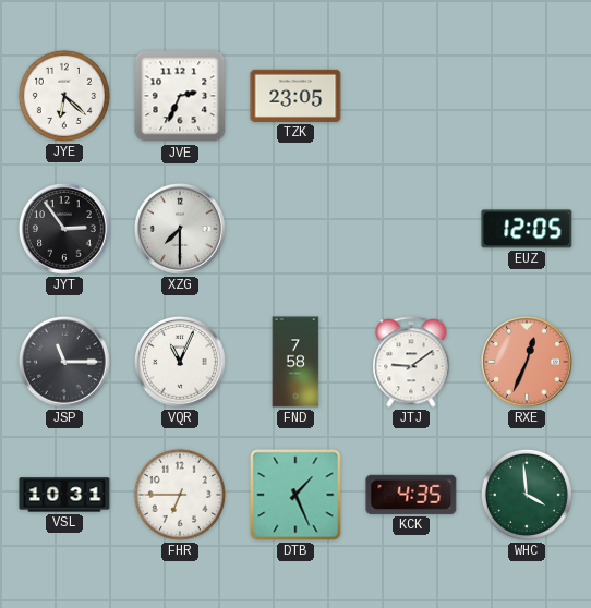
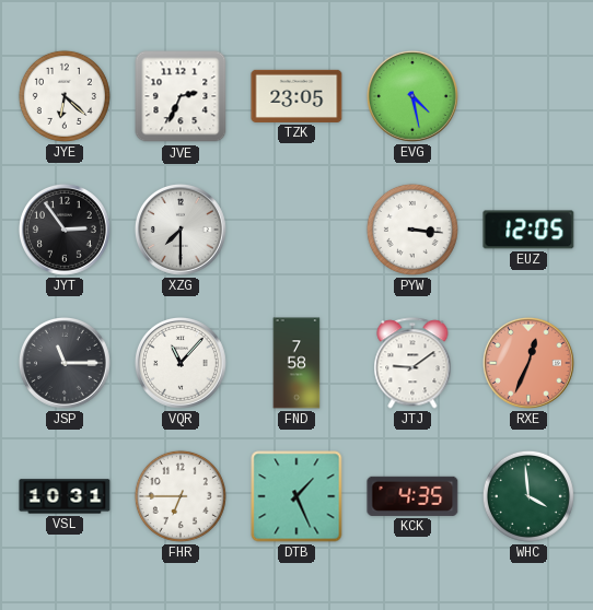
EVG: none -> 4:28 (412, 96)
PYW: none -> 3:16 (412, 230)
VQR: 11:04 -> 11:07 (181, 363)
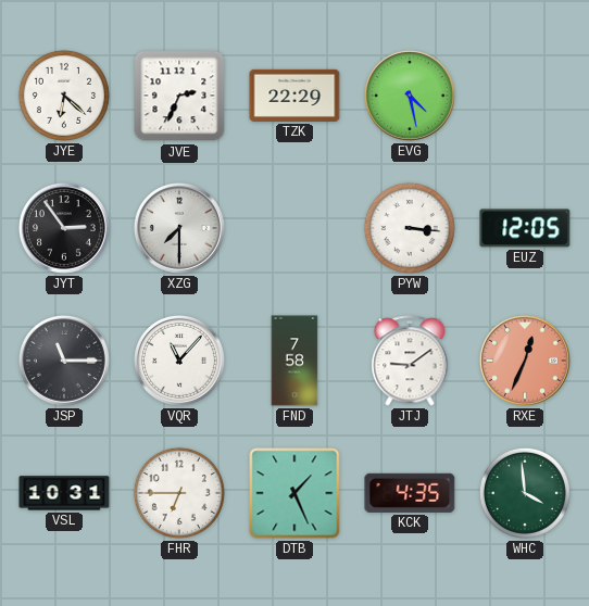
TZK: 23:05 -> 22:29 (294, 96)
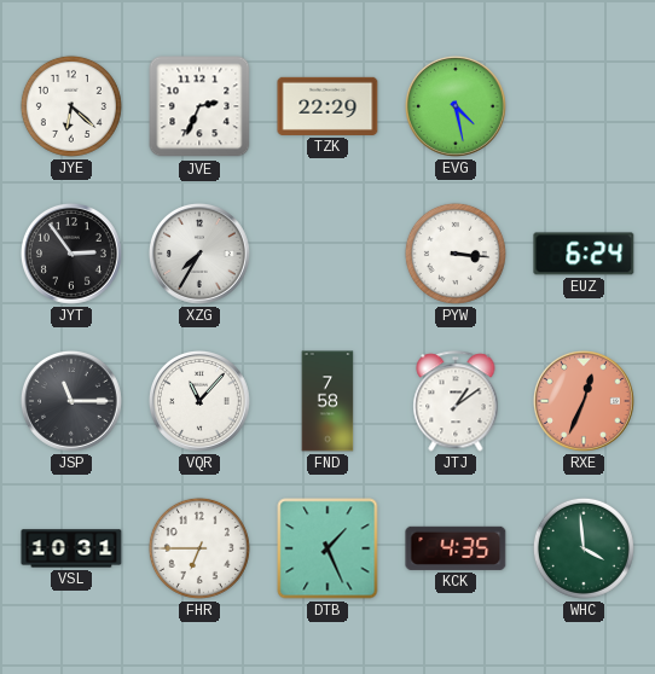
XZG: 7:30 -> 7:35 (199, 254)
EUZ: 12:05 -> 6:24 (584, 254)
JTJ: 9:09 -> 1:09 (456, 401)
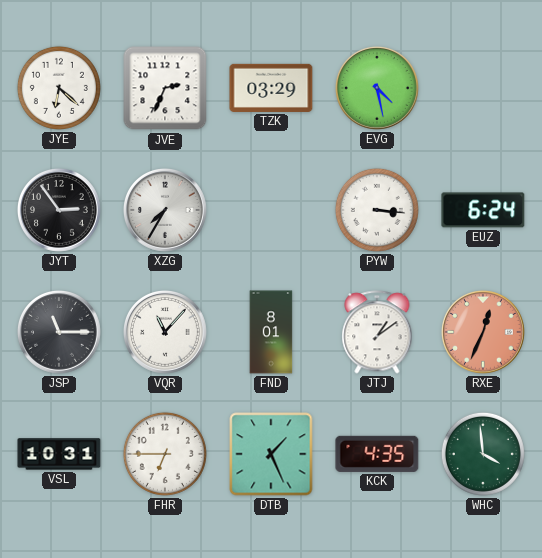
TZK: 22:29 -> 03:29 (271, 88)
FND: 7:58 -> 8:01 (271, 332)
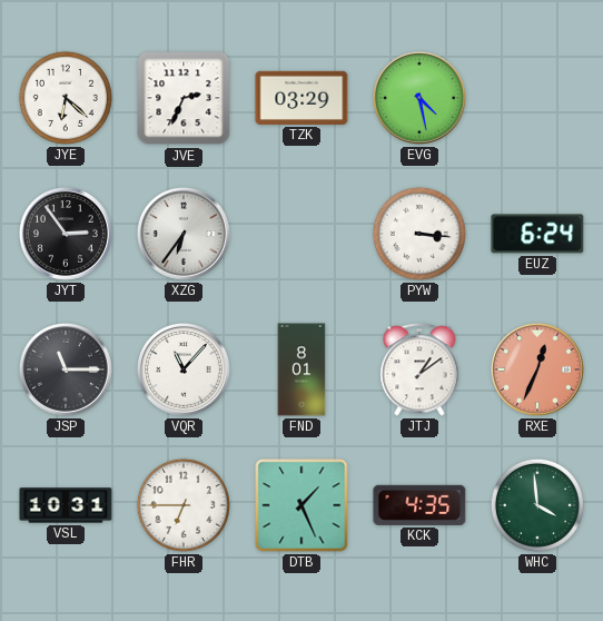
XZG: 7:35 -> 6:36 (184, 234)
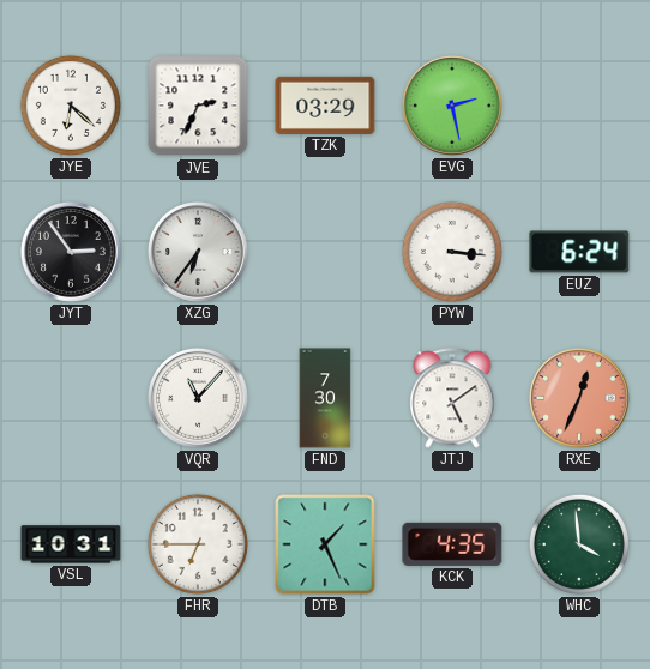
EVG: 4:28 -> 2:28 (452, 106)
JSP: 11:15 -> none (66, 369)
FND: 8:01 -> 7:30 (325, 398)
JTJ: 1:09 -> 5:09 (452, 398)
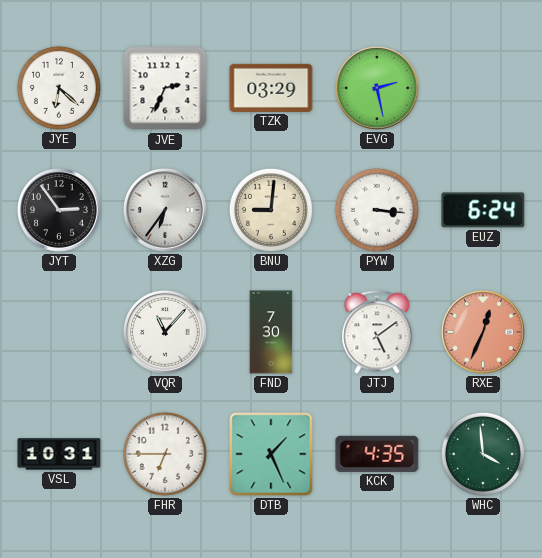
BNU: none -> 9:01 (271, 210)
